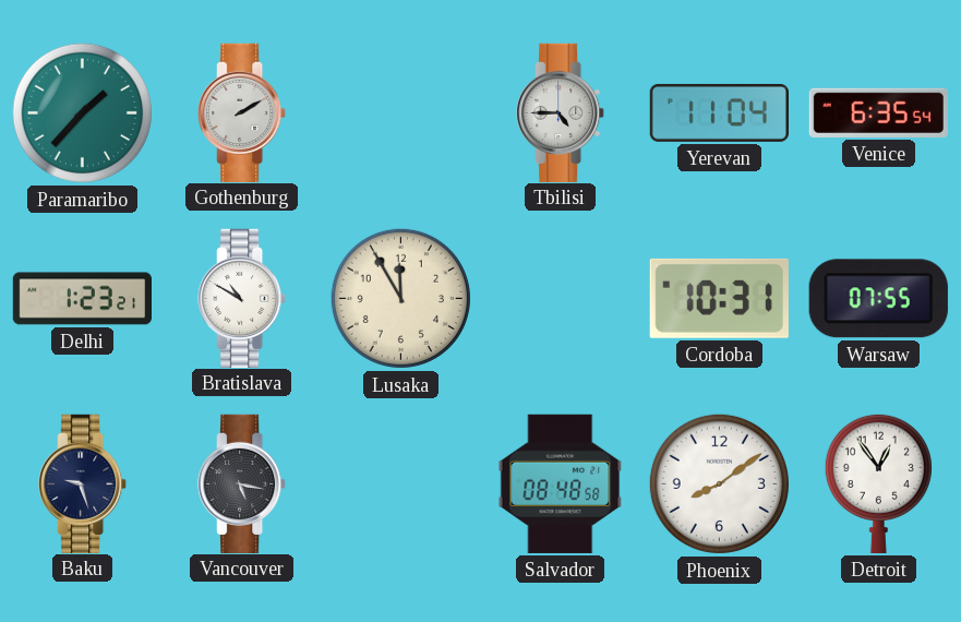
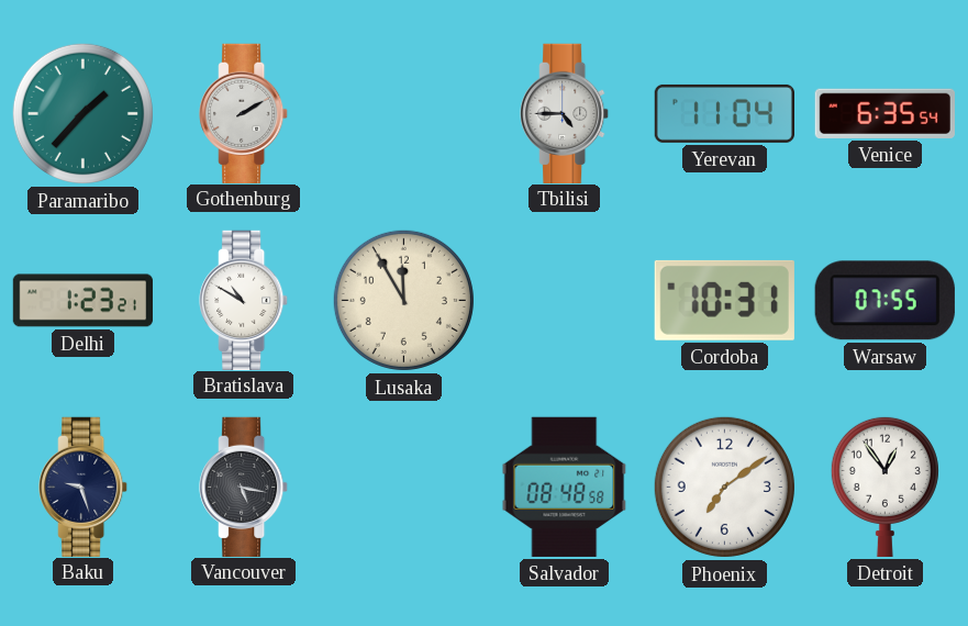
Phoenix: 8:09 -> 7:09 (724, 487)
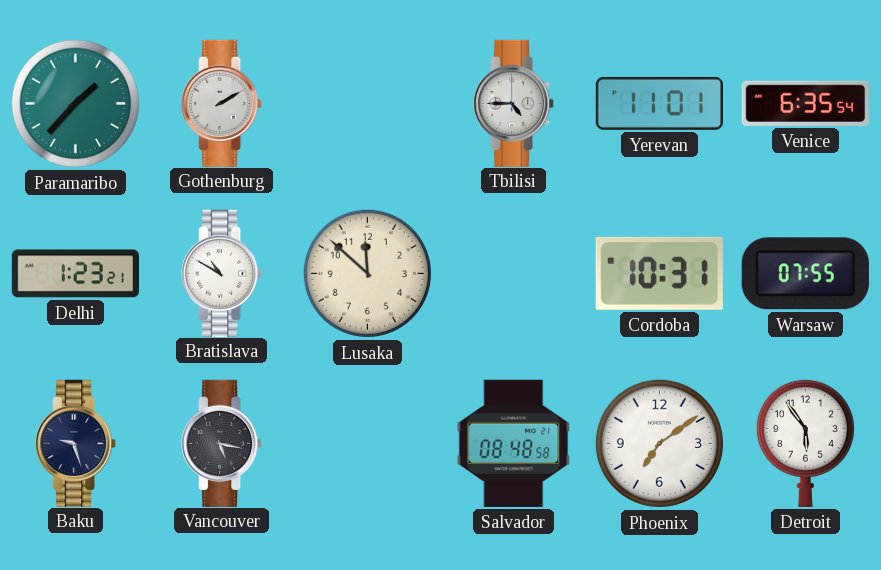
Yerevan: 11:04 -> 11:01 (659, 103)
Lusaka: 11:55 -> 11:52 (367, 273)
Detroit: 12:54 -> 5:54 (805, 443)
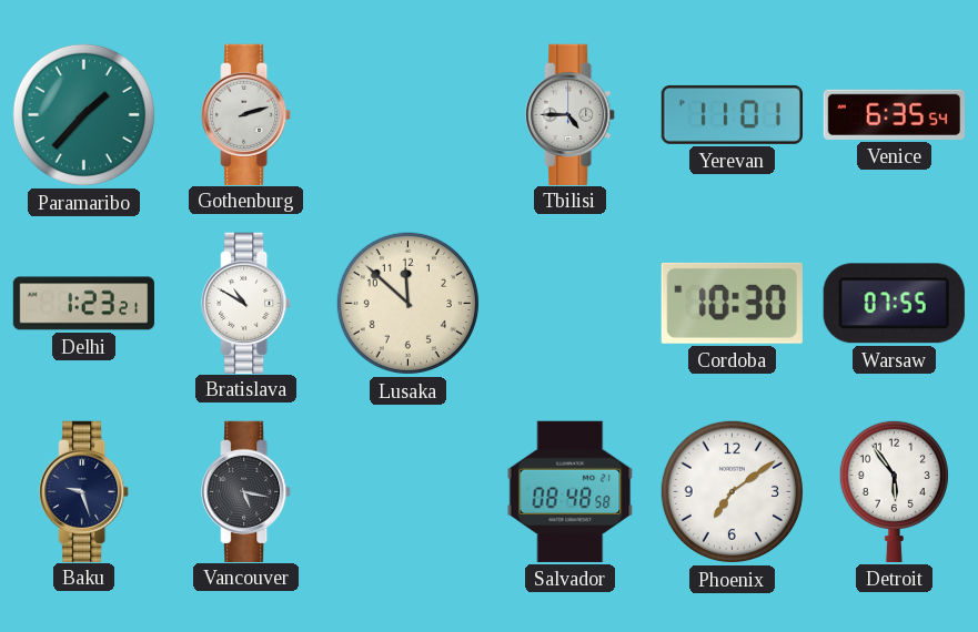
Gothenburg: 2:10 -> 2:12 (246, 114)
Cordoba: 10:31 -> 10:30 (732, 303)
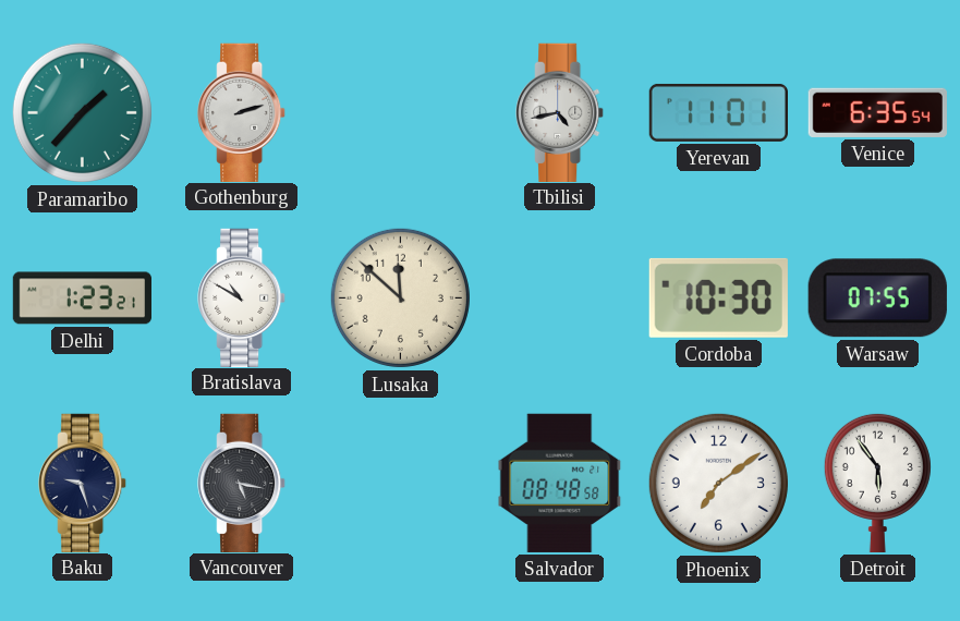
Tbilisi: 4:45 -> 4:43 (560, 112)
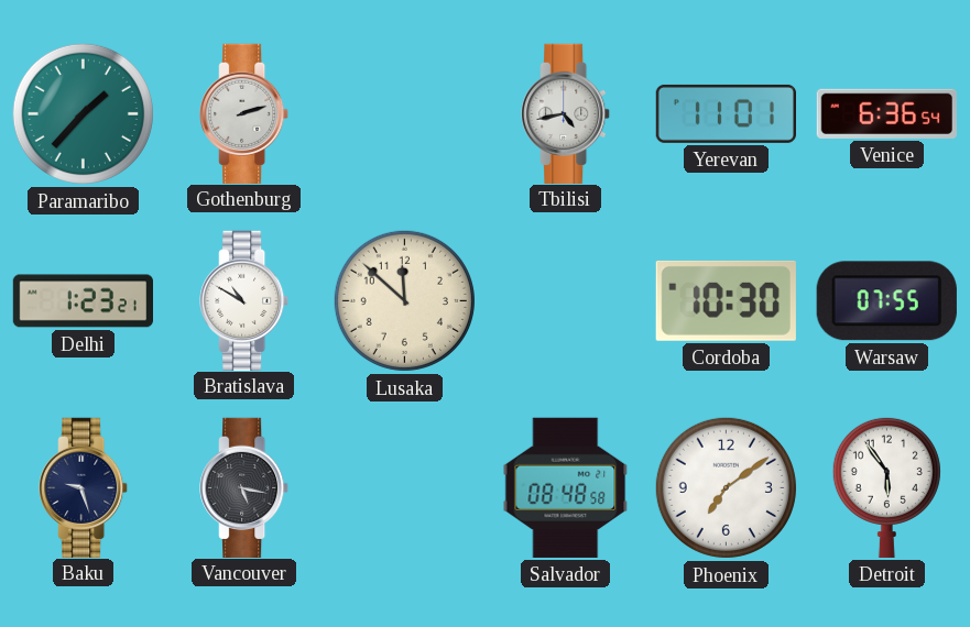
Venice: 6:35 -> 6:36 (886, 113)
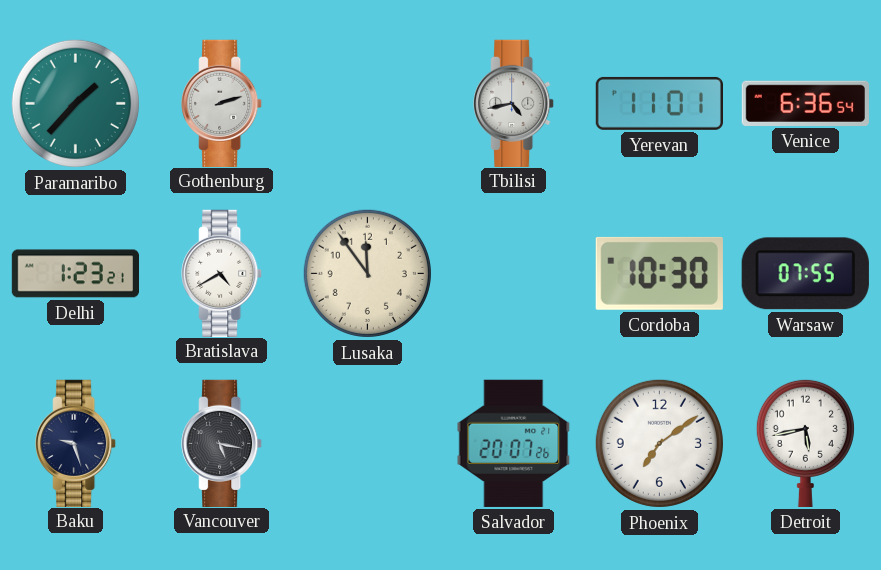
Bratislava: 10:50 -> 4:40 (222, 273)
Lusaka: 11:52 -> 11:54 (367, 273)
Salvador: 08:48 -> 20:07 (514, 443)
Detroit: 5:54 -> 5:43 (805, 443)
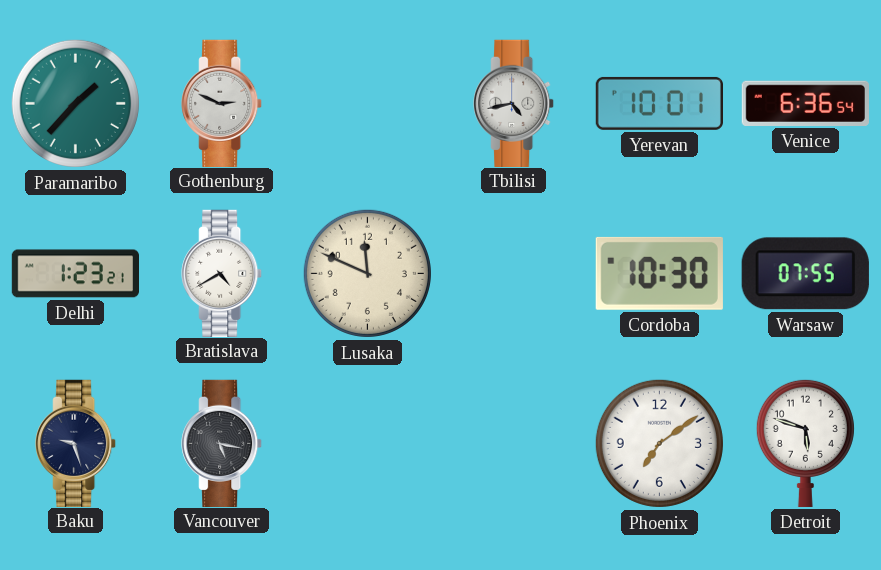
Gothenburg: 2:12 -> 2:49 (222, 103)
Yerevan: 11:01 -> 10:01 (659, 103)
Lusaka: 11:54 -> 11:49 (367, 273)
Salvador: 20:07 -> none (514, 443)
Detroit: 5:43 -> 5:48 (805, 443)
